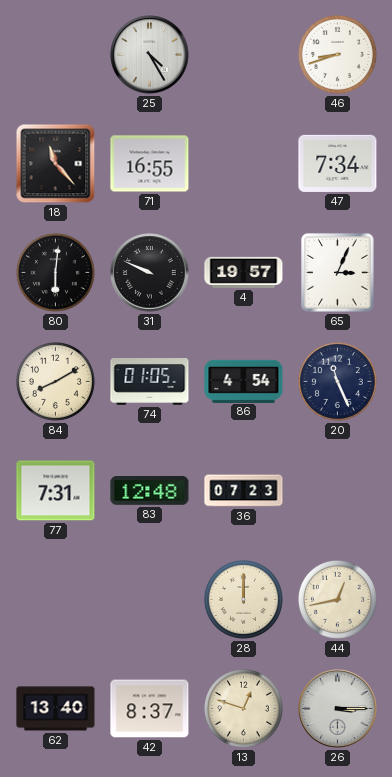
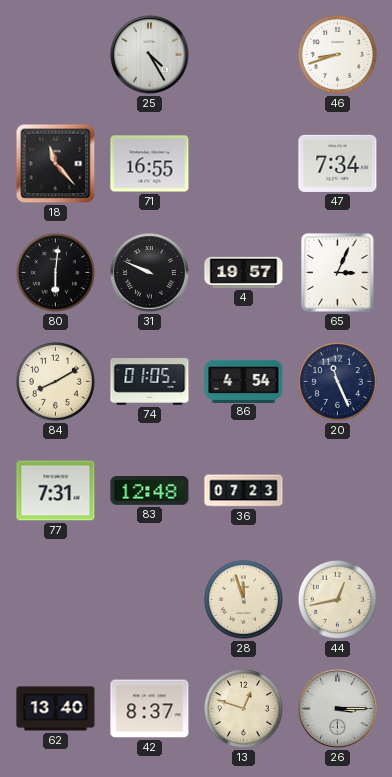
28: 12:00 -> 11:57 (243, 599)
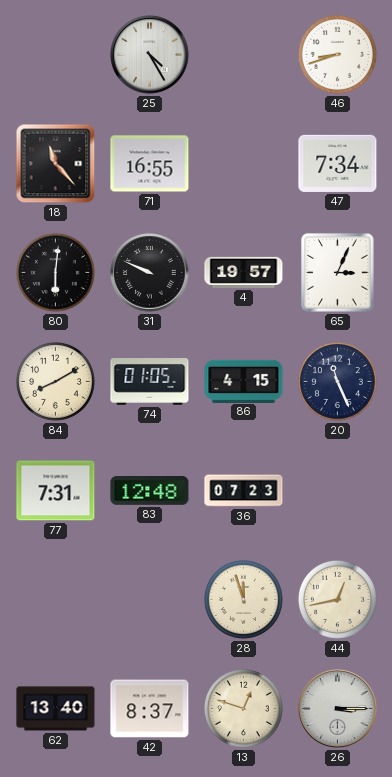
86: 4:54 -> 4:15 (244, 381)
